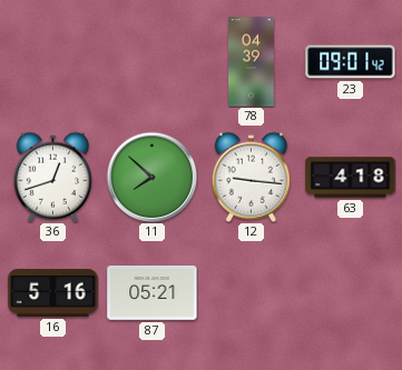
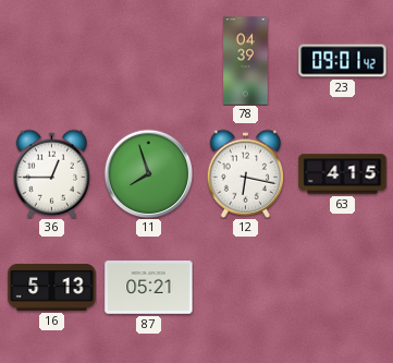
36: 12:42 -> 12:45 (52, 173)
11: 7:52 -> 7:57 (148, 173)
12: 9:16 -> 6:17 (246, 173)
63: 4:18 -> 4:15 (343, 174)
16: 5:16 -> 5:13 (52, 287)
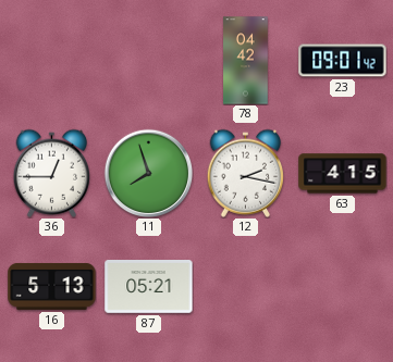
78: 04:39 -> 04:42 (246, 61)
12: 6:17 -> 2:17 (246, 173)
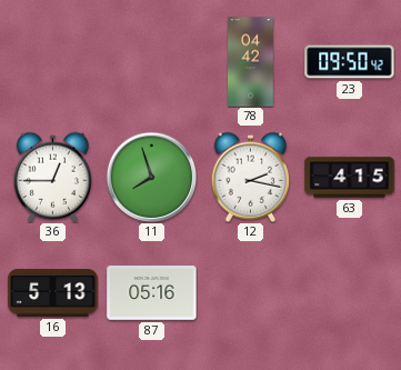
23: 09:01 -> 09:50 (350, 62)
87: 05:21 -> 05:16 (152, 293)
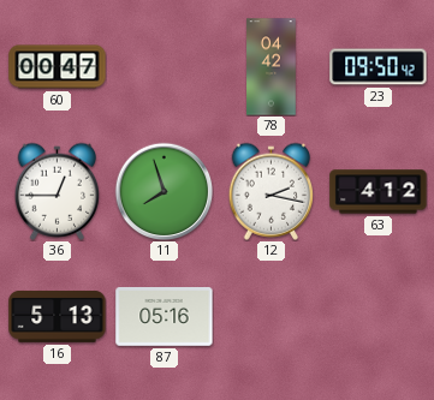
60: none -> 00:47 (58, 67)
63: 4:15 -> 4:12 (379, 192)
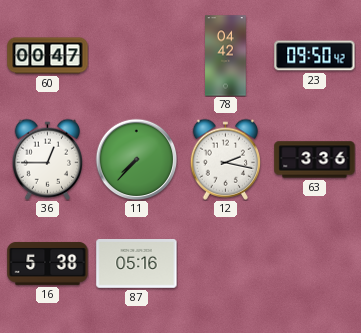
11: 7:57 -> 7:37 (136, 159)
63: 4:12 -> 3:36 (315, 160)
16: 5:13 -> 5:38 (48, 263)
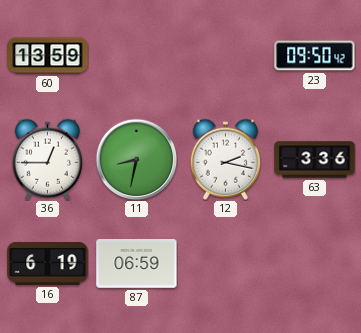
60: 00:47 -> 13:59 (48, 56)
78: 04:42 -> none (226, 56)
11: 7:37 -> 8:32 (136, 159)
16: 5:38 -> 6:19 (48, 263)
87: 05:16 -> 06:59 (137, 264)
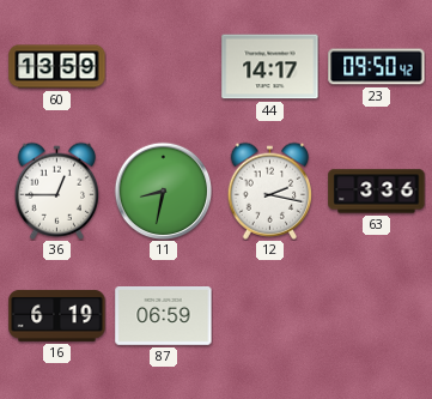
44: none -> 14:17 (270, 67)
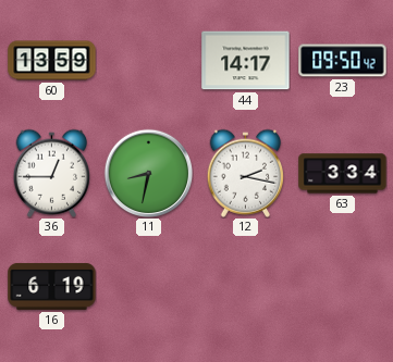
63: 3:36 -> 3:34 (343, 174)
87: 06:59 -> none (164, 316)
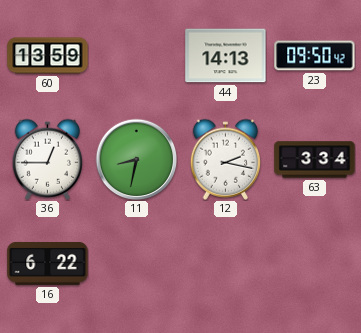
44: 14:17 -> 14:13 (226, 56)
16: 6:19 -> 6:22 (48, 263)
